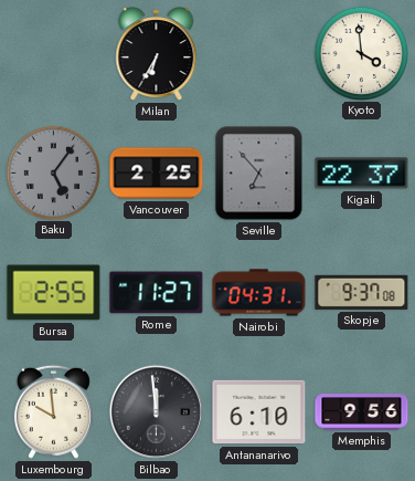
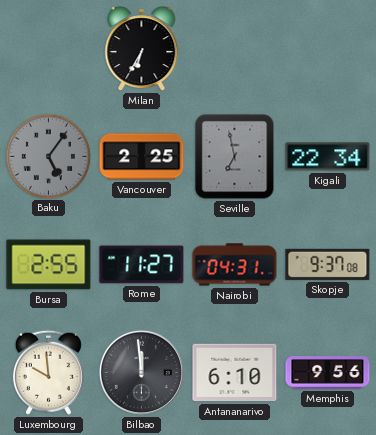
Kyoto: 3:59 -> none (361, 53)
Seville: 6:53 -> 6:58 (235, 157)
Kigali: 22:37 -> 22:34 (328, 157)
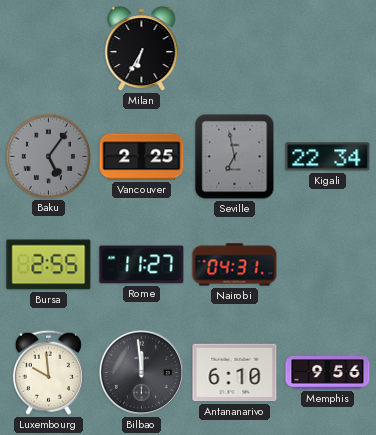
Skopje: 9:37 -> none (328, 264)
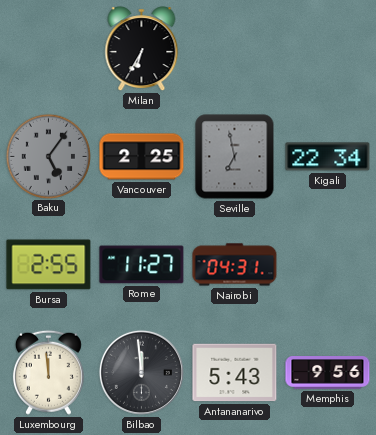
Luxembourg: 9:59 -> 11:59 (48, 372)
Antananarivo: 6:10 -> 5:43 (235, 373)
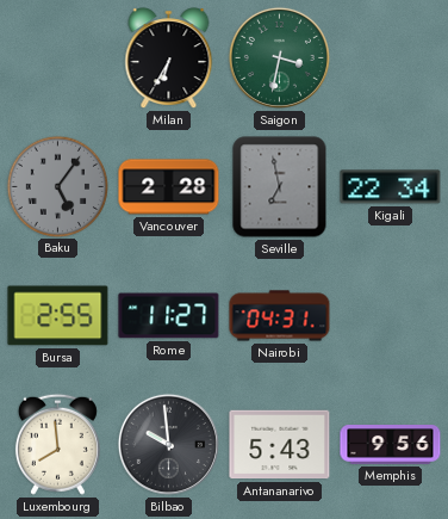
Saigon: none -> 3:32 (279, 57)
Vancouver: 2:25 -> 2:28 (169, 187)
Luxembourg: 11:59 -> 7:59 (57, 444)
Bilbao: 11:59 -> 9:59 (168, 444)
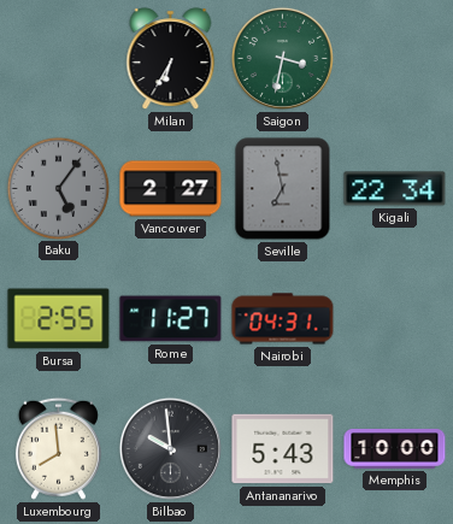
Vancouver: 2:28 -> 2:27 (171, 189)
Memphis: 9:56 -> 10:00 (395, 449)
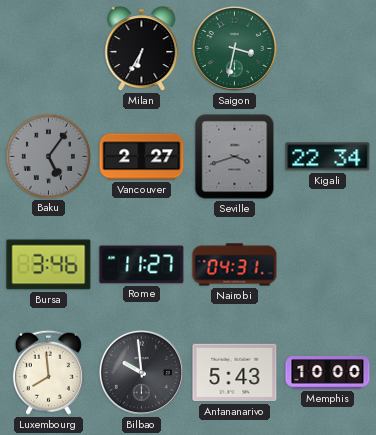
Seville: 6:58 -> 3:42 (235, 157)
Bursa: 2:55 -> 3:46 (49, 265)
